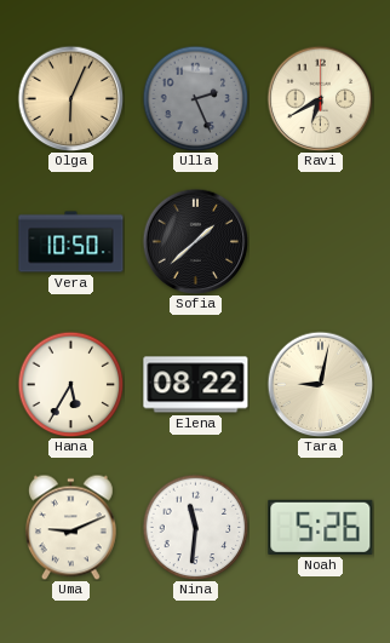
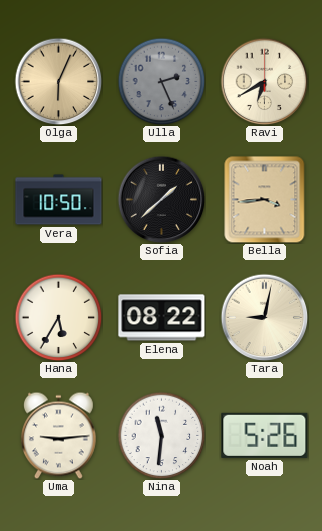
Bella: none -> 3:44 (265, 199)
Uma: 9:11 -> 9:14 (58, 435)
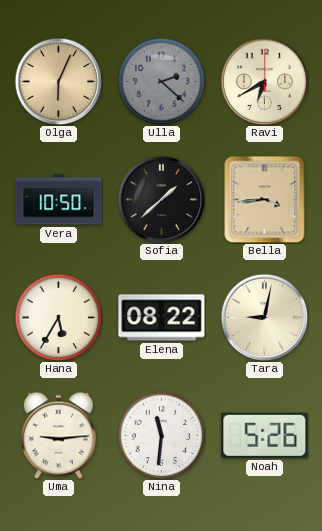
Ulla: 2:26 -> 2:22 (161, 81)
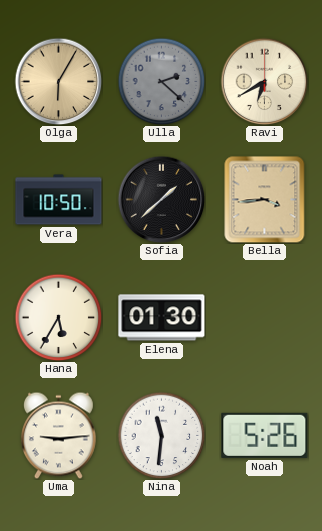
Olga: 6:04 -> 6:05 (58, 81)
Elena: 08:22 -> 01:30 (162, 318)
Tara: 9:02 -> none (264, 317)
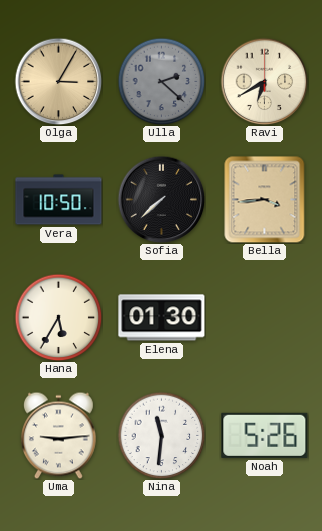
Olga: 6:05 -> 3:05 (58, 81)
Sofia: 1:38 -> 7:38 (161, 199)
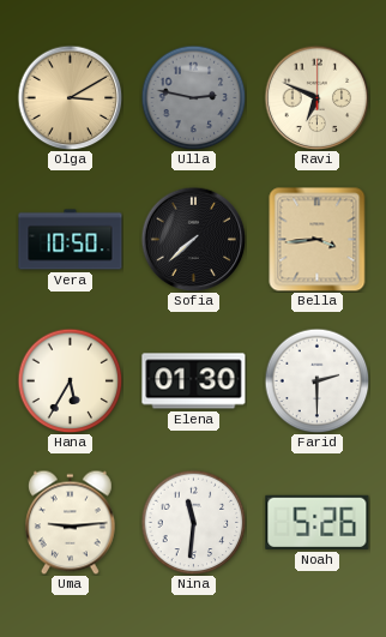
Olga: 3:05 -> 3:10 (70, 97)
Ulla: 2:22 -> 2:47 (193, 97)
Ravi: 6:40 -> 6:49 (316, 97)
Farid: none -> 2:30 (316, 380)
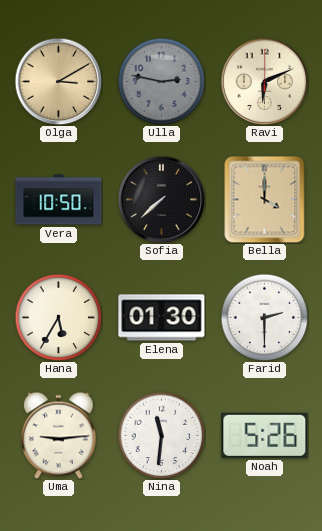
Ravi: 6:49 -> 6:11 (264, 81)
Bella: 3:44 -> 4:00 (265, 199)
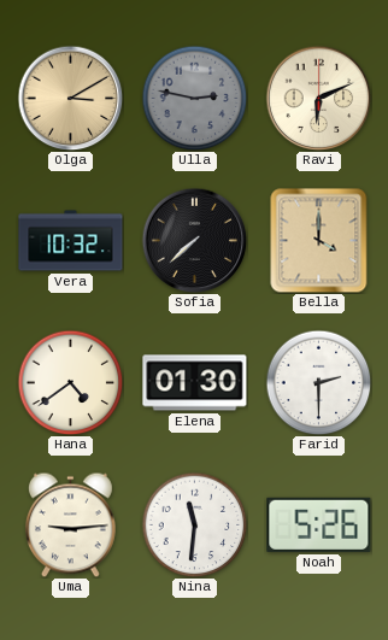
Vera: 10:50 -> 10:32 (71, 241)
Hana: 5:35 -> 4:39 (70, 382)
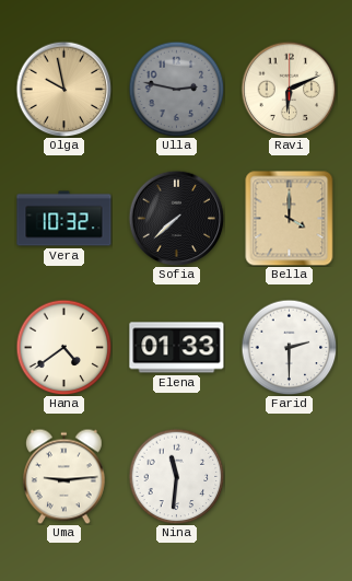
Olga: 3:10 -> 9:58 (63, 89)
Elena: 01:30 -> 01:33 (177, 348)
Noah: 5:26 -> none (319, 524)
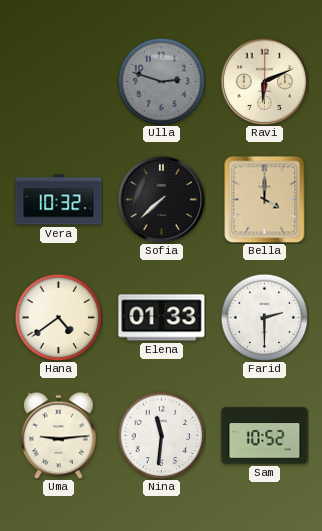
Olga: 9:58 -> none (63, 89)
Ulla: 2:47 -> 2:48 (161, 81)
Sam: none -> 10:52 (265, 436)
